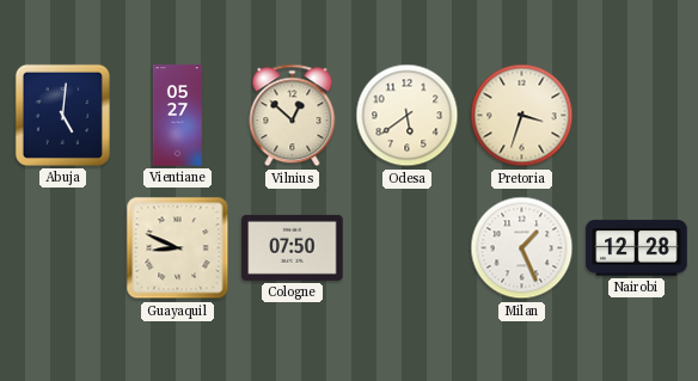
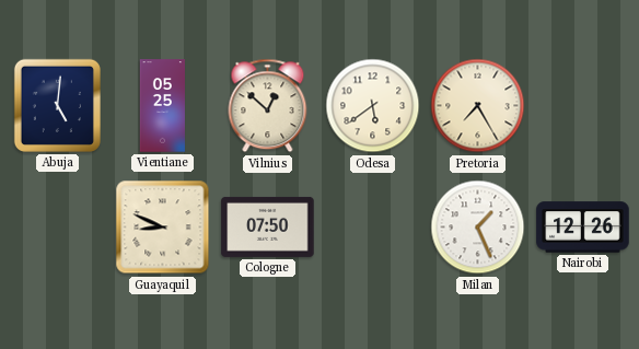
Vientiane: 05:27 -> 05:25 (162, 106)
Pretoria: 3:33 -> 7:25 (478, 106)
Nairobi: 12:28 -> 12:26 (583, 228)
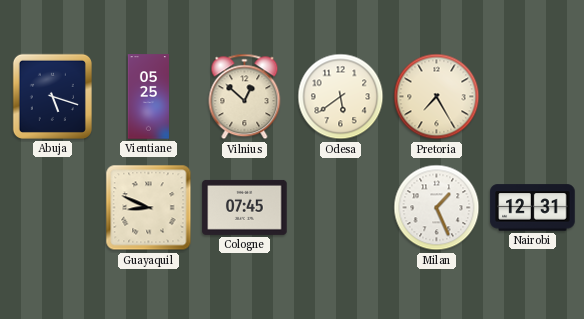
Abuja: 5:01 -> 5:18 (52, 96)
Cologne: 07:50 -> 07:45 (245, 207)
Nairobi: 12:26 -> 12:31 (533, 208)
